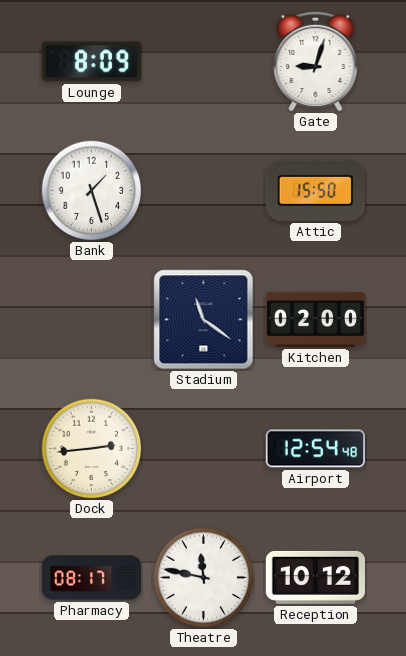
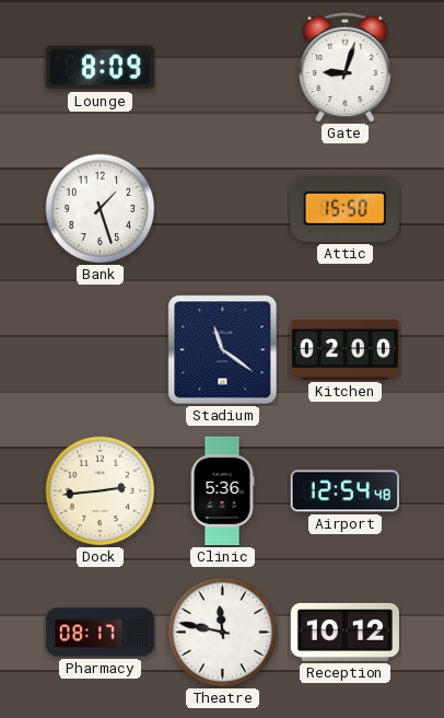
Clinic: none -> 5:36 (222, 491)
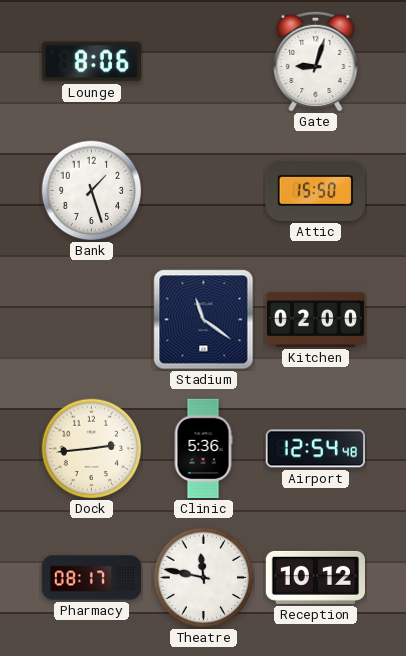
Lounge: 8:09 -> 8:06 (91, 62)
